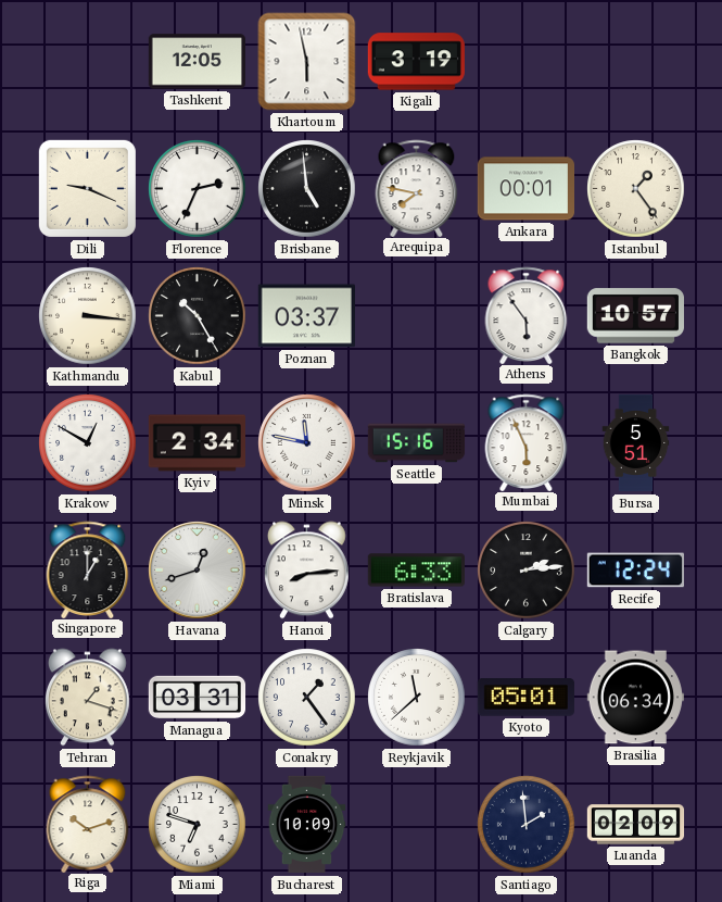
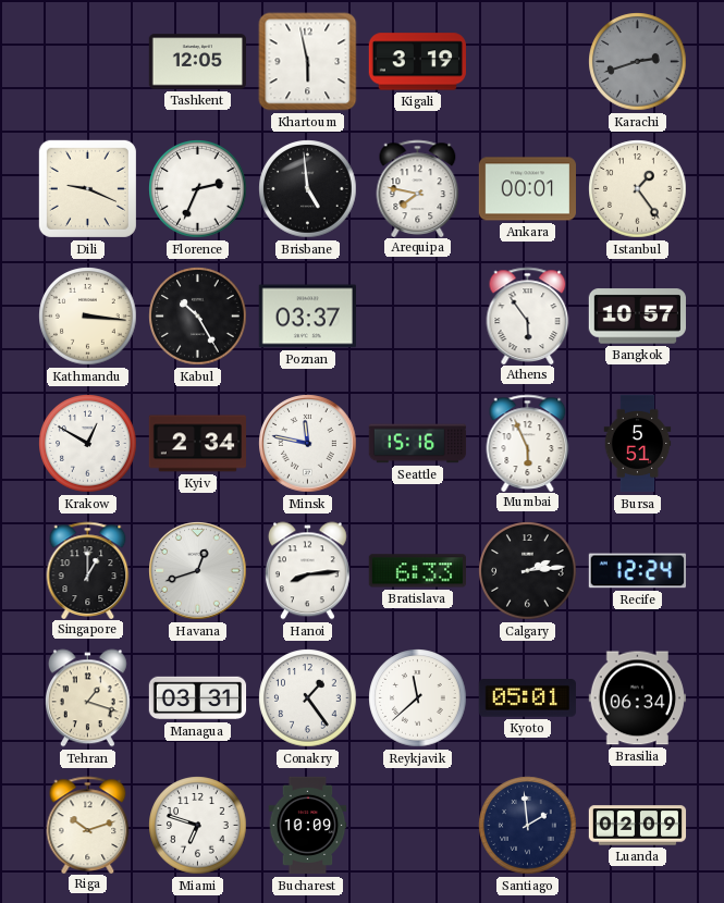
Karachi: none -> 2:42 (638, 62)
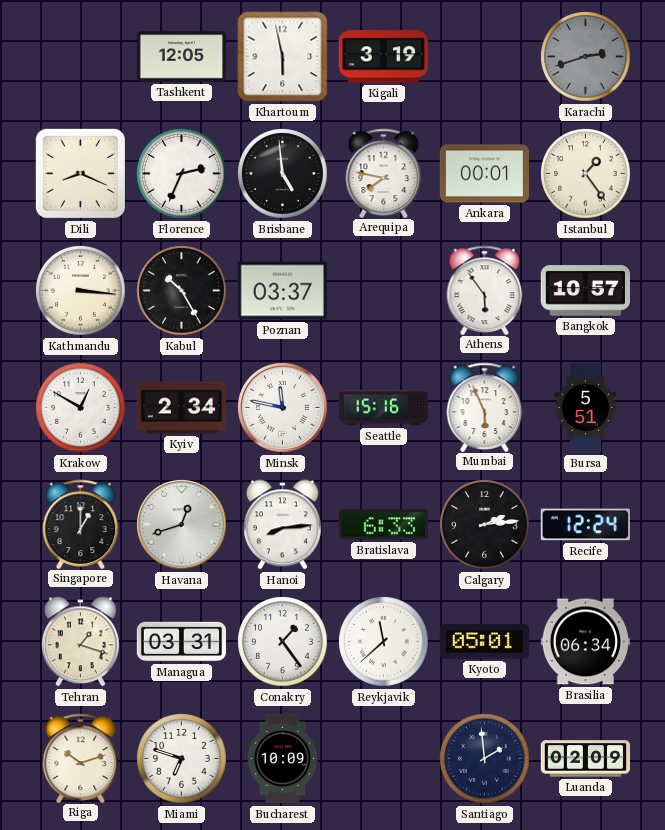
Dili: 9:19 -> 8:19 (80, 173)
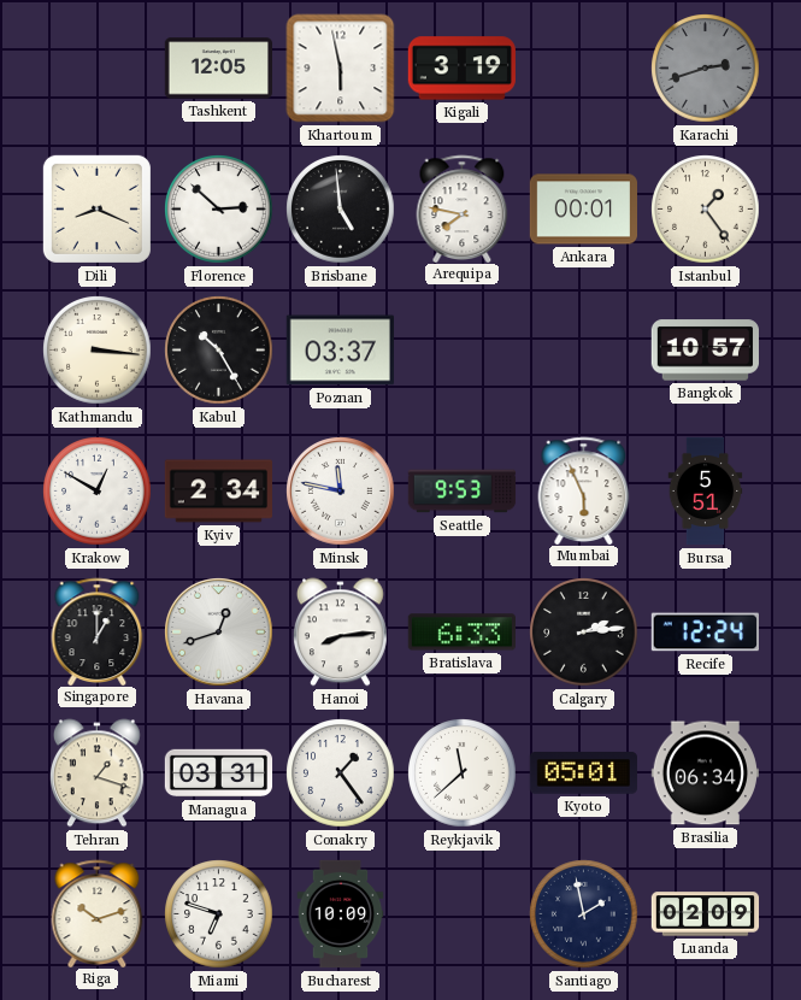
Florence: 2:34 -> 2:52 (219, 210)
Athens: 5:54 -> none (485, 290)
Seattle: 15:16 -> 9:53 (463, 492)
Santiago: 1:59 -> 1:58 (584, 914)
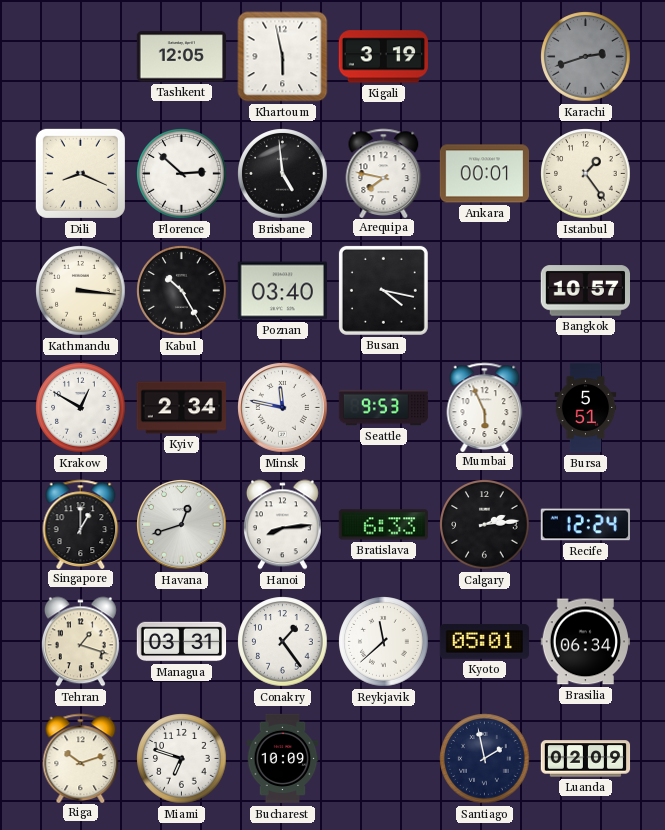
Poznan: 03:37 -> 03:40 (282, 291)
Busan: none -> 4:17 (383, 290)
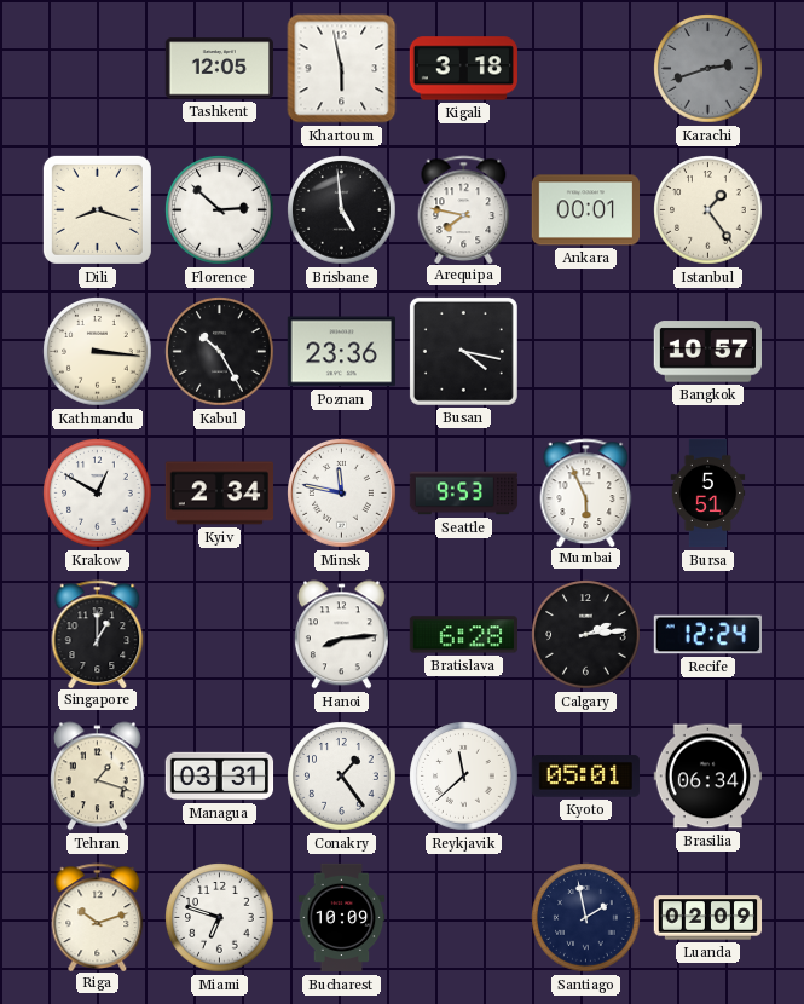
Kigali: 3:19 -> 3:18 (463, 69)
Dili: 8:19 -> 8:18 (97, 209)
Poznan: 03:40 -> 23:36 (341, 352)
Havana: 12:42 -> none (182, 525)
Bratislava: 6:33 -> 6:28 (463, 635)
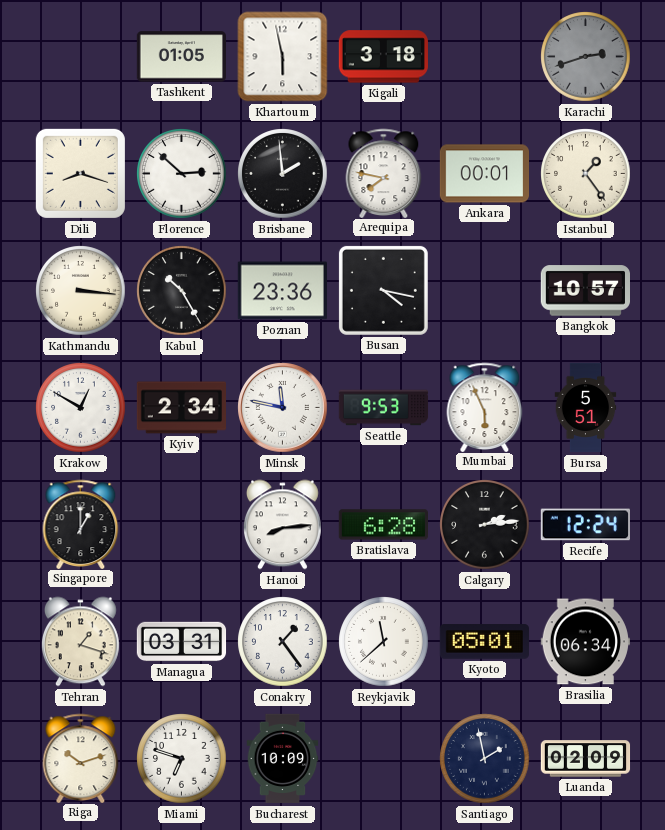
Tashkent: 12:05 -> 01:05 (181, 57)
Brisbane: 4:59 -> 1:59 (283, 174)
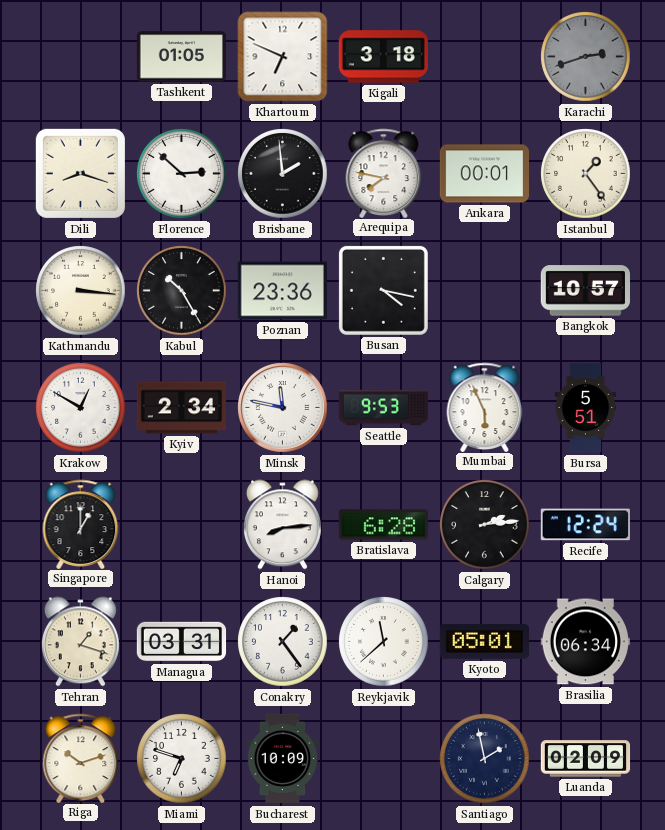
Khartoum: 5:58 -> 6:49 (283, 57)
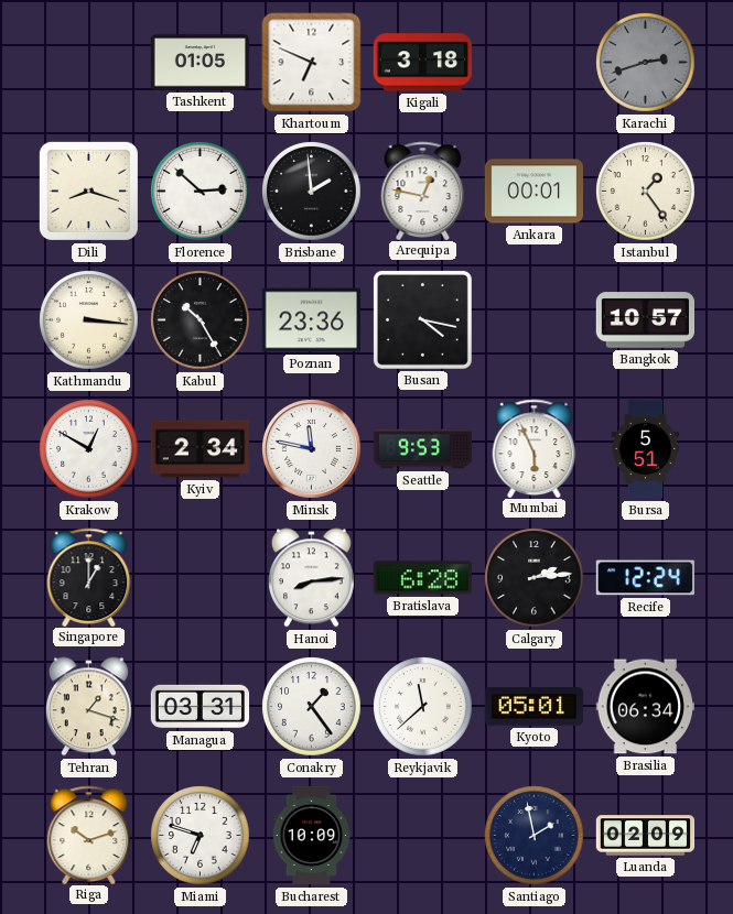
Arequipa: 7:47 -> 12:47 (423, 191)
